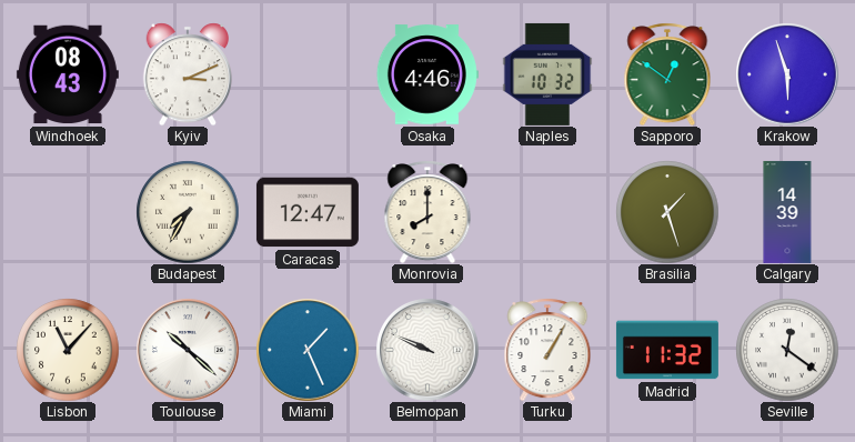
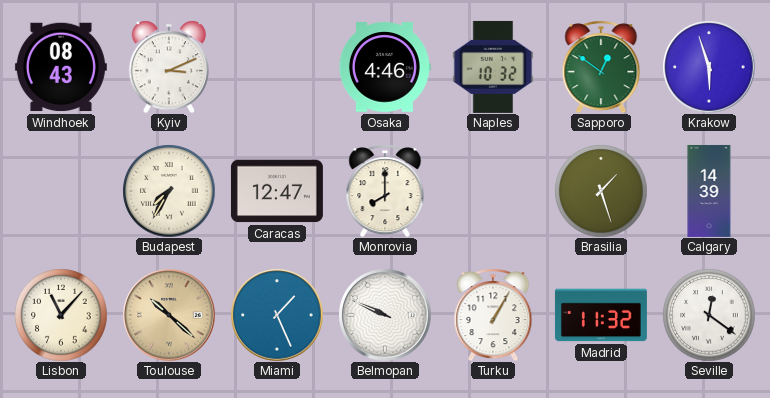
Toulouse dial: white -> champagne (169, 315)
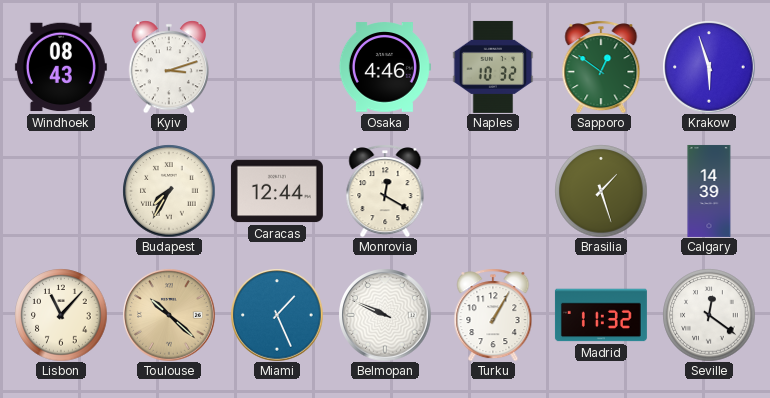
Kyiv: 3:11 -> 3:12 (169, 67)
Caracas: 12:47 -> 12:44 (277, 191)
Monrovia: 8:00 -> 12:20 (385, 191)
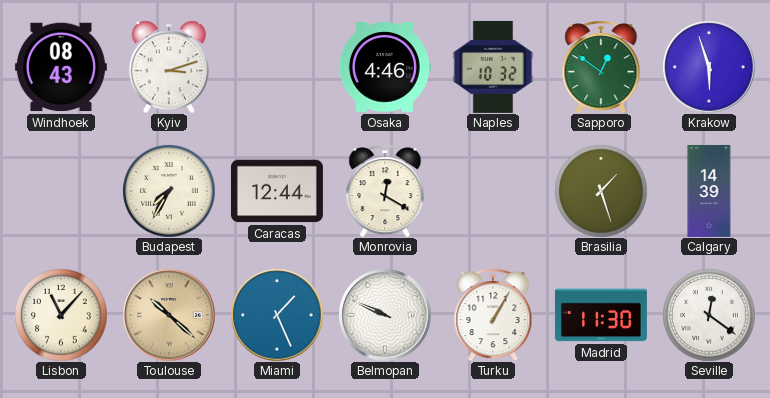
Madrid: 11:32 -> 11:30 (601, 315)
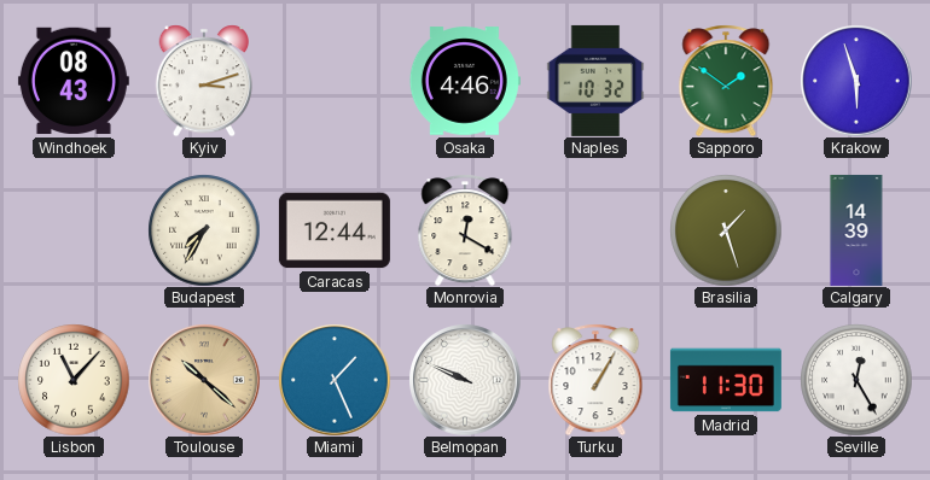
Sapporo: 12:51 -> 1:51 (726, 81)
Seville: 12:21 -> 12:25 (856, 380)
